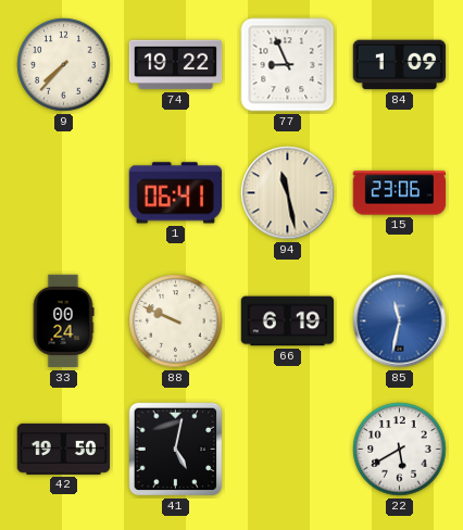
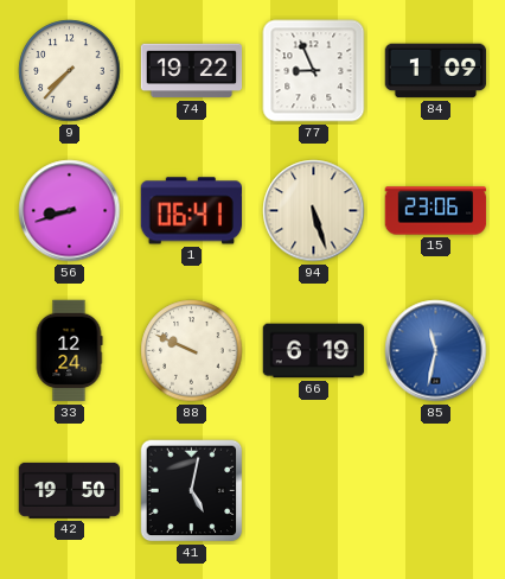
56: none -> 8:42 (70, 211)
94: 11:28 -> 5:27 (314, 211)
33: 00:24 -> 12:24 (69, 351)
22: 5:40 -> none (400, 450)
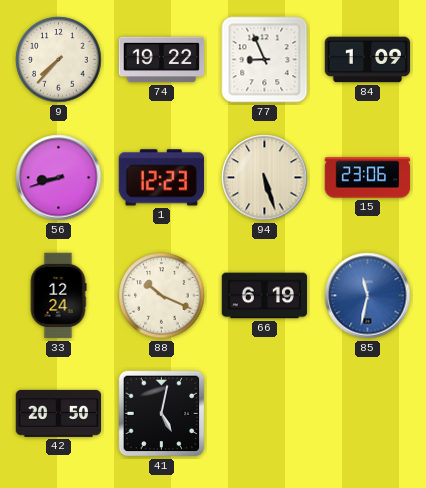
1: 06:41 -> 12:23 (161, 178)
88: 9:49 -> 10:19 (162, 296)
42: 19:50 -> 20:50 (59, 413)
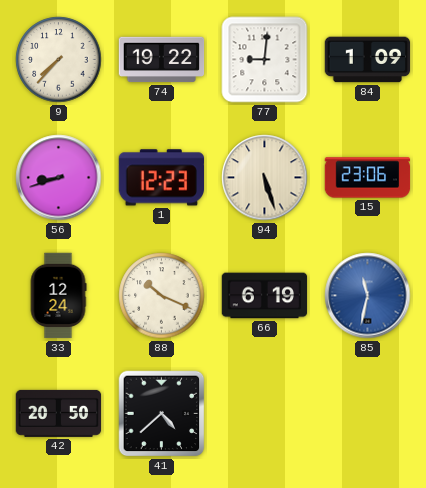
77: 8:56 -> 9:01 (265, 60)
41: 5:02 -> 4:38 (162, 414)
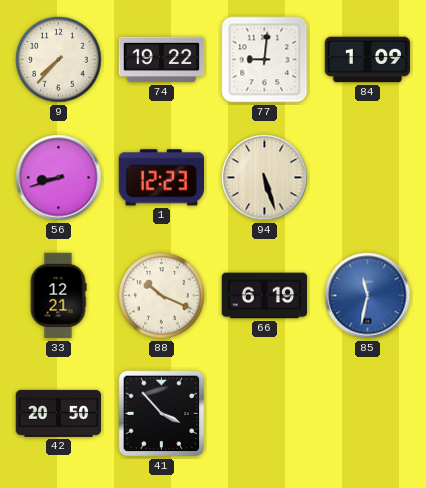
15: 23:06 -> none (368, 178)
33: 12:24 -> 12:21 (58, 296)
41: 4:38 -> 3:53 (162, 414)
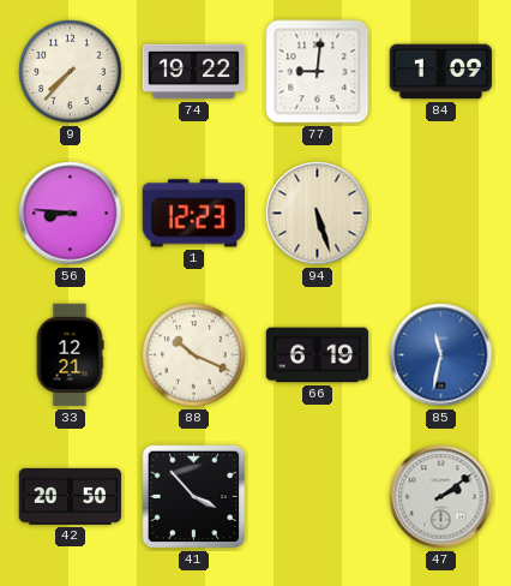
56: 8:42 -> 8:46 (71, 214)
47: none -> 2:09 (441, 497)
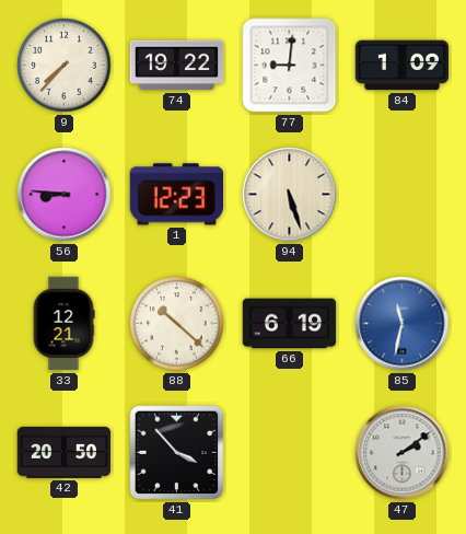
88: 10:19 -> 10:22 (177, 324)
